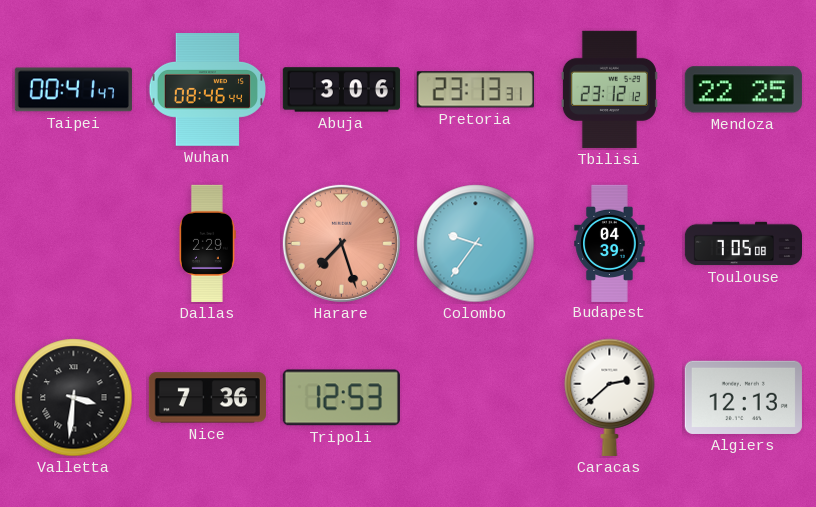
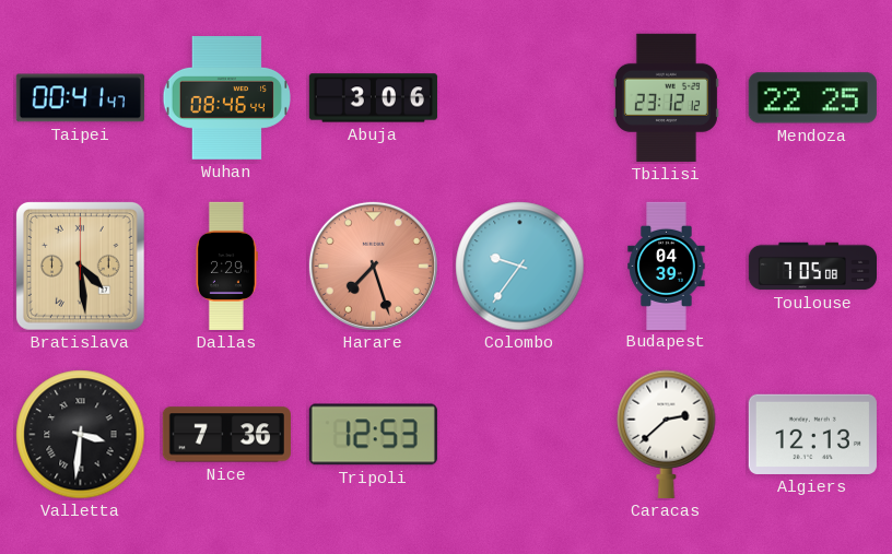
Pretoria: 23:13 -> none (475, 90)
Bratislava: none -> 4:29 (80, 266)
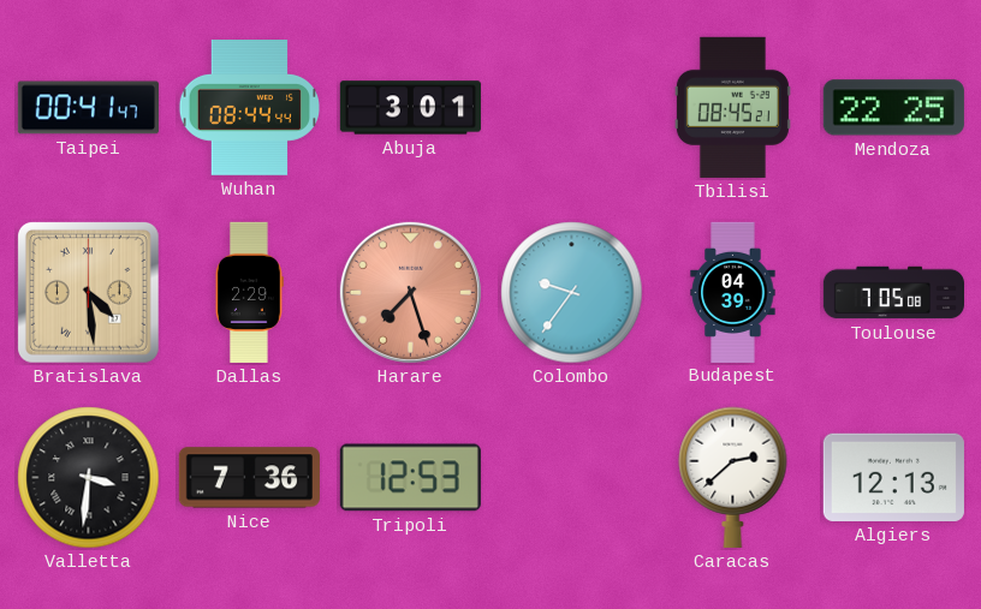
Wuhan: 08:46 -> 08:44 (249, 108)
Abuja: 3:06 -> 3:01 (410, 108)
Tbilisi: 23:12 -> 08:45 (732, 107)
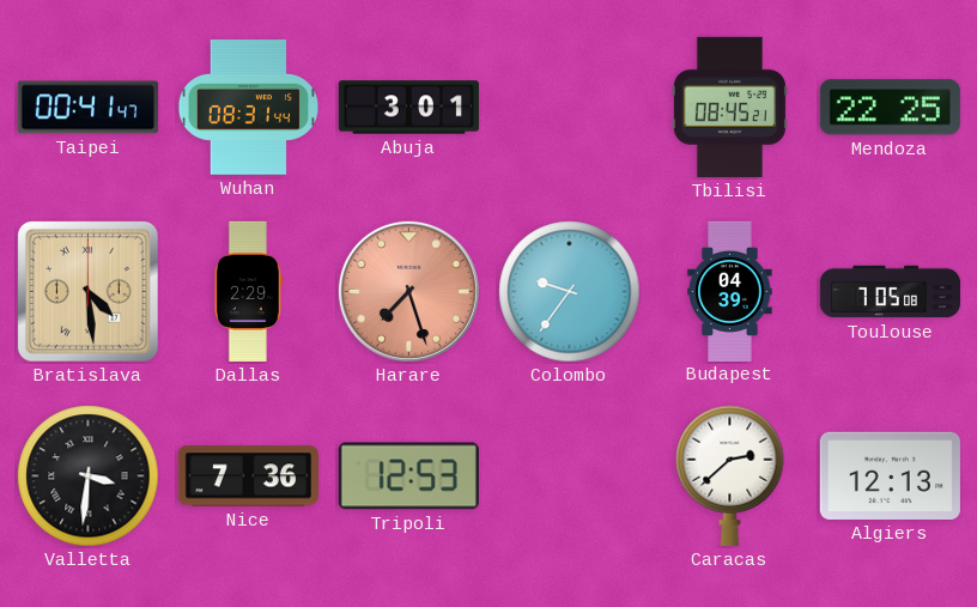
Wuhan: 08:44 -> 08:31 (248, 108)
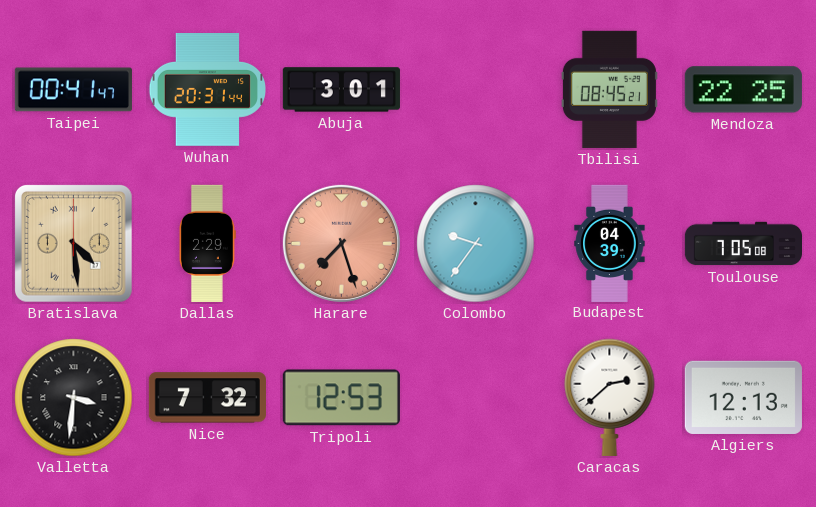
Wuhan: 08:31 -> 20:31 (207, 90)
Nice: 7:36 -> 7:32 (207, 398)
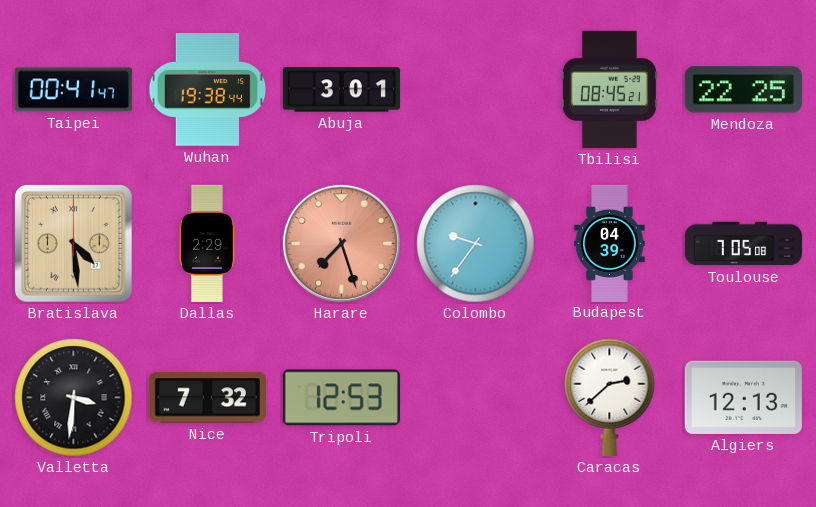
Wuhan: 20:31 -> 19:38 (207, 90)
